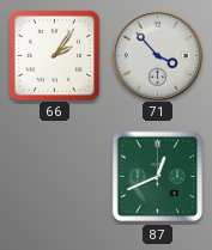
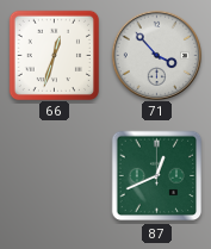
66: 2:06 -> 12:33 (54, 55)
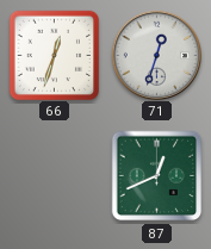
71: 3:53 -> 12:33 (156, 55)
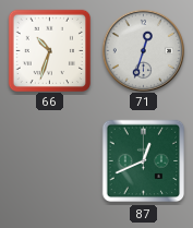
66: 12:33 -> 10:33 (49, 50)
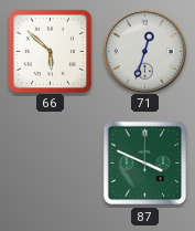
66: 10:33 -> 5:52 (50, 51)
87: 12:41 -> 3:49 (145, 164)
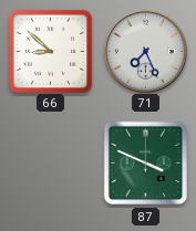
66: 5:52 -> 8:52 (50, 51)
71: 12:33 -> 7:26 (145, 51)
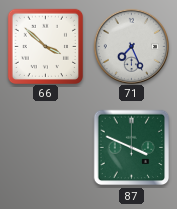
66: 8:52 -> 3:52 (45, 46)
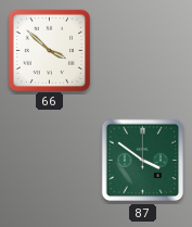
71: 7:26 -> none (131, 46)
87: 3:49 -> 3:51 (143, 161)
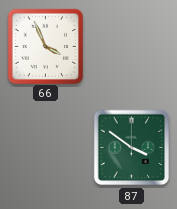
66: 3:52 -> 3:56 (45, 46)
